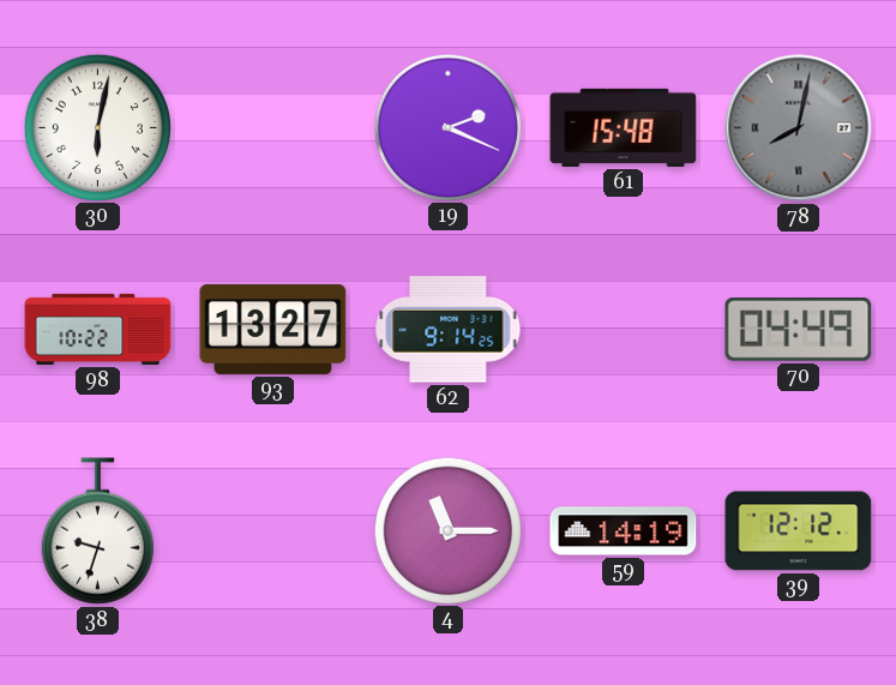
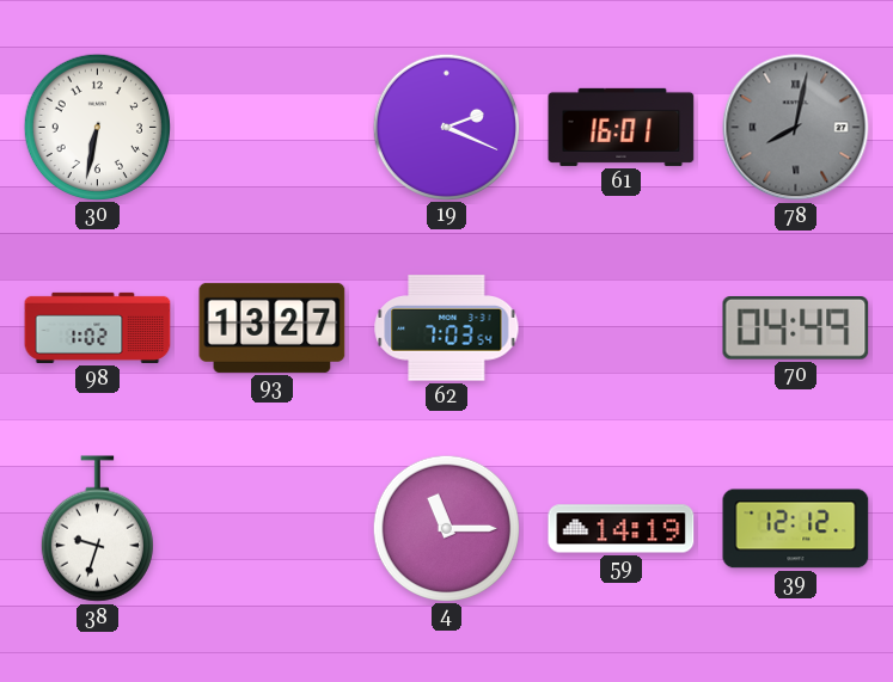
30: 6:02 -> 6:32 (97, 127)
61: 15:48 -> 16:01 (622, 127)
98: 10:22 -> 1:02 (98, 327)
62: 9:14 -> 7:03 (447, 328)
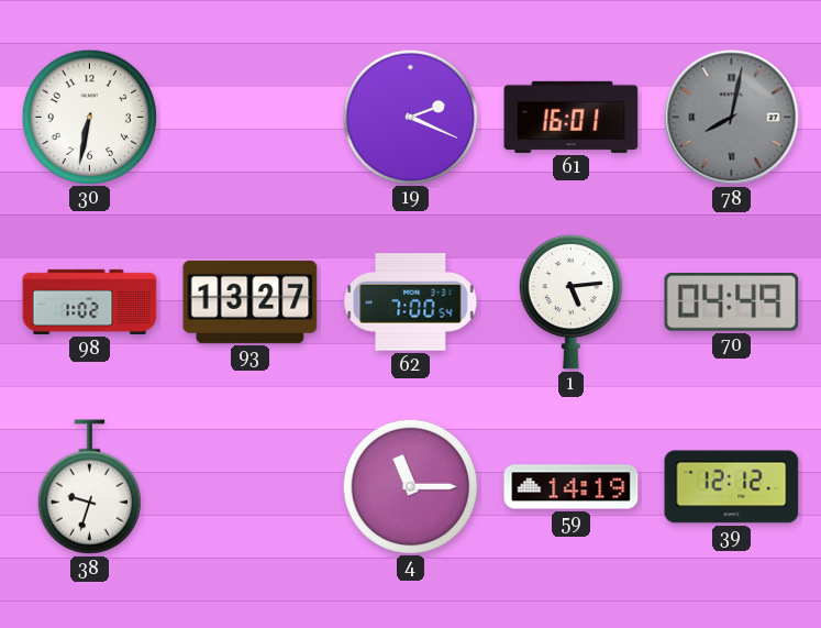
62: 7:03 -> 7:00 (411, 302)
1: none -> 5:14 (570, 301)
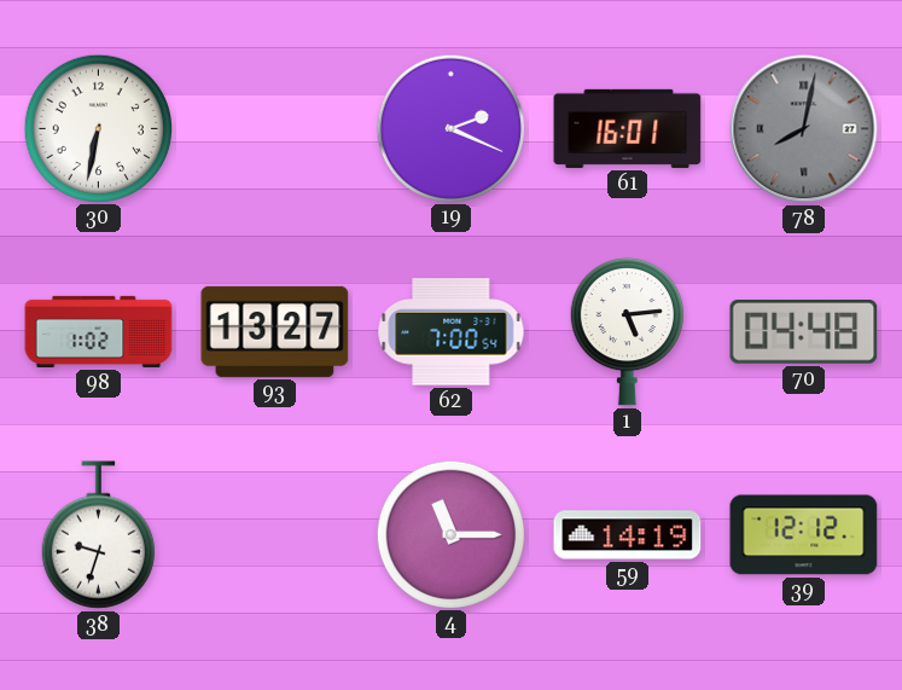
70: 04:49 -> 04:48 (804, 332)
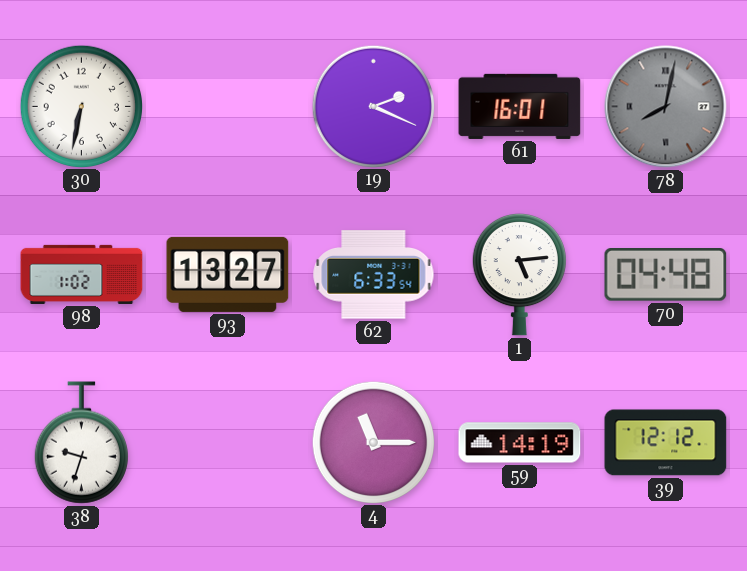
62: 7:00 -> 6:33 (374, 275)
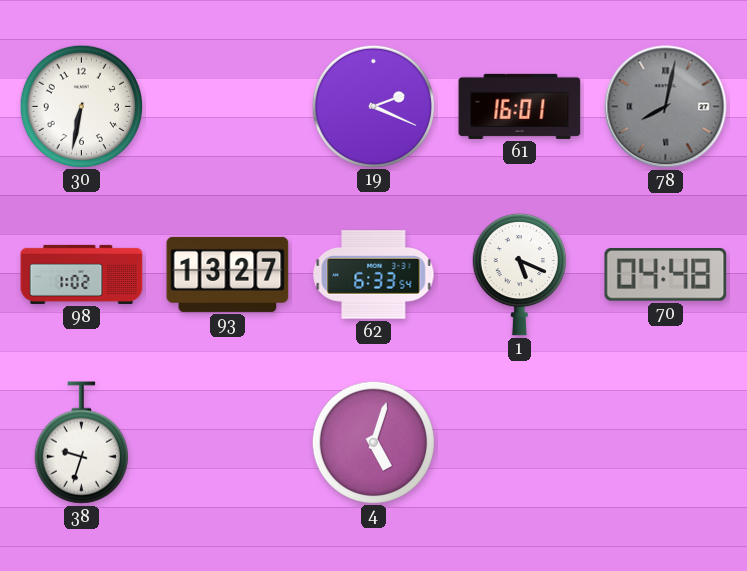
1: 5:14 -> 5:19 (519, 274)
4: 11:15 -> 5:03 (373, 442)
59: 14:19 -> none (520, 443)
39: 12:12 -> none (666, 443)
